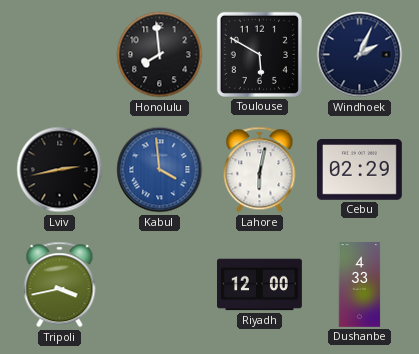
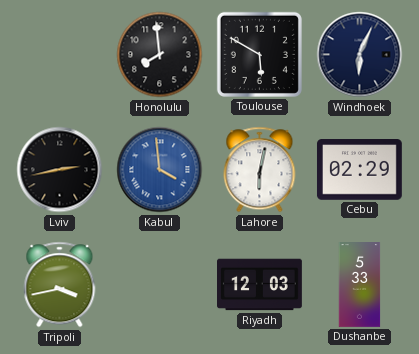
Windhoek: 2:04 -> 6:04 (360, 55)
Riyadh: 12:00 -> 12:03 (260, 285)
Dushanbe: 4:33 -> 5:33 (360, 285)
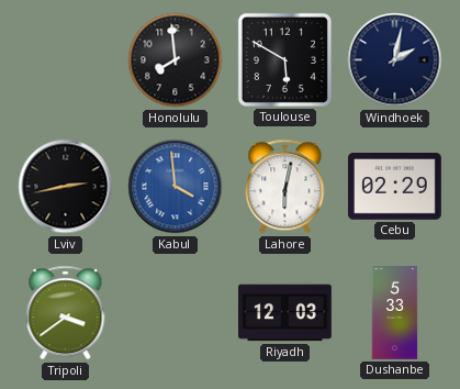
Windhoek: 6:04 -> 2:02 (395, 60)
Tripoli: 3:43 -> 3:39 (66, 313)
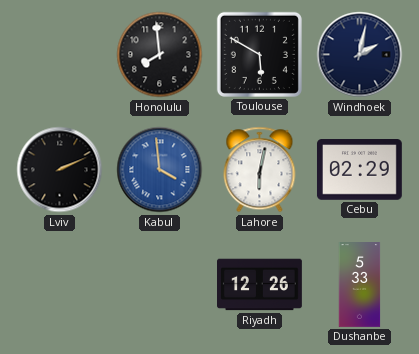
Lviv: 2:43 -> 2:11 (60, 170)
Tripoli: 3:39 -> none (66, 313)
Riyadh: 12:03 -> 12:26 (260, 285)
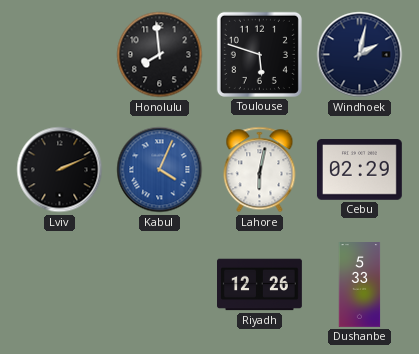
Toulouse: 5:50 -> 5:48 (259, 54)
Kabul: 3:59 -> 4:04 (160, 170)
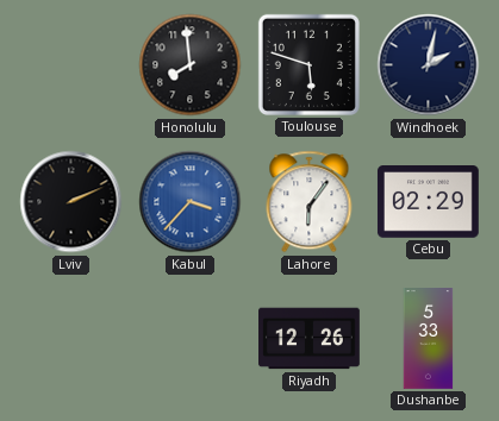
Kabul: 4:04 -> 3:37 (191, 202)
Lahore: 6:02 -> 6:06 (310, 202)
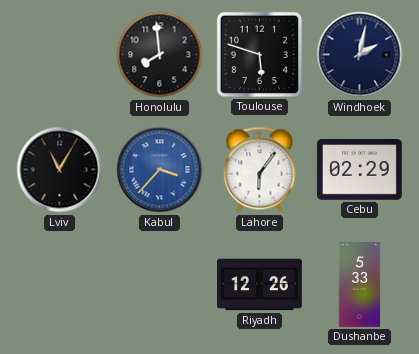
Lviv: 2:11 -> 11:05 (60, 170)
